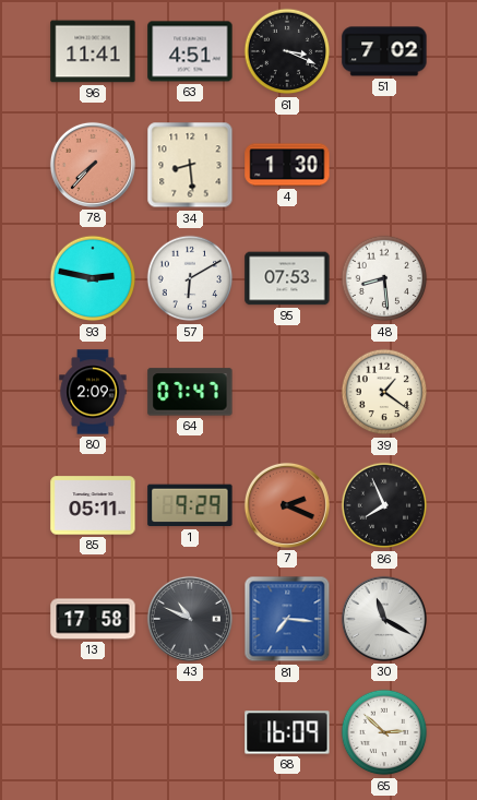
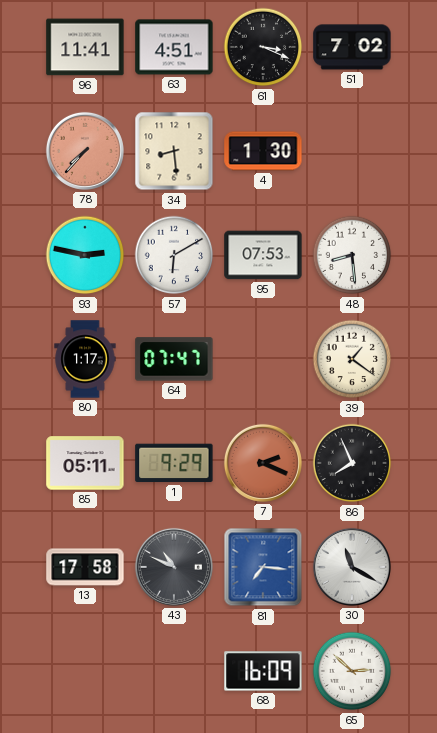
80: 2:09 -> 1:17 (85, 359)
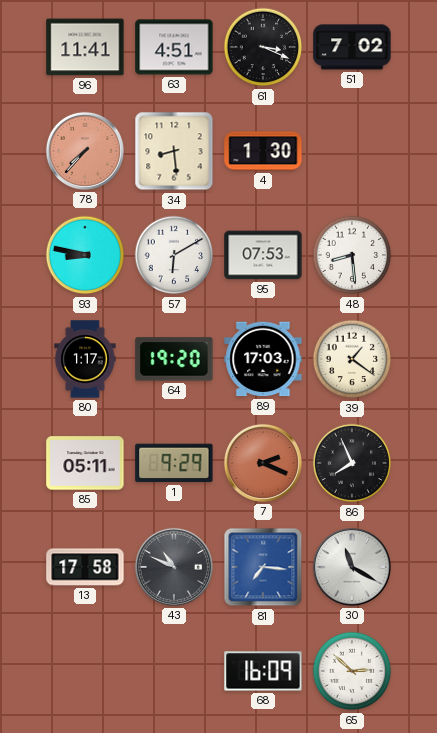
93: 2:47 -> 8:47 (85, 255)
64: 07:47 -> 19:20 (174, 359)
89: none -> 17:03 (263, 359)
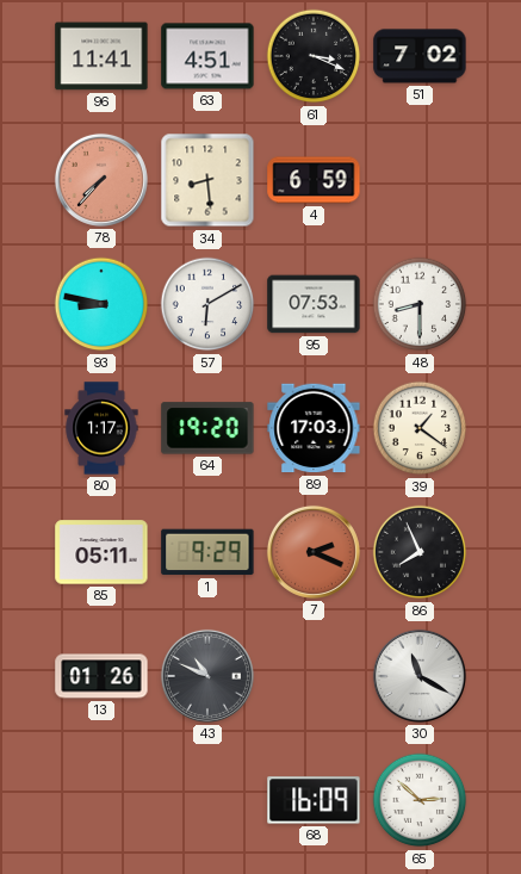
4: 1:30 -> 6:59 (314, 180)
48: 8:29 -> 8:30 (420, 304)
13: 17:58 -> 01:26 (101, 676)
81: 7:16 -> none (263, 567)
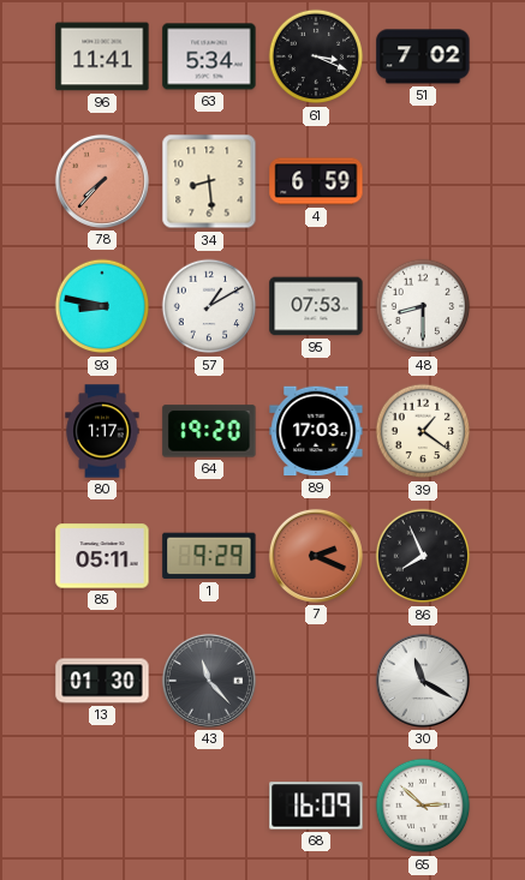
63: 4:51 -> 5:34 (209, 56)
57: 6:10 -> 1:10 (209, 306)
13: 01:26 -> 01:30 (102, 681)
43: 10:49 -> 11:23 (209, 681)
